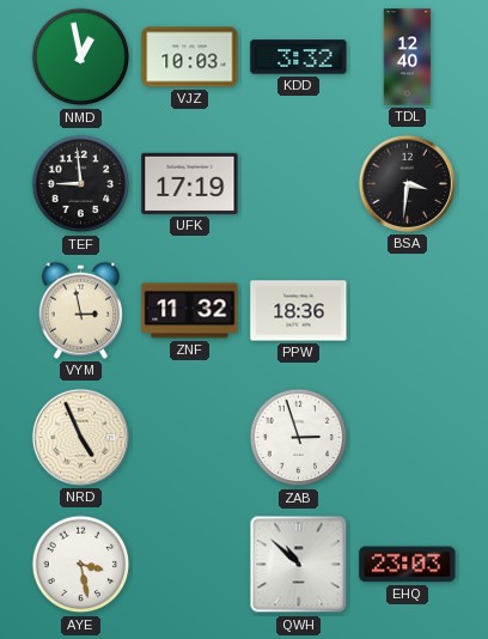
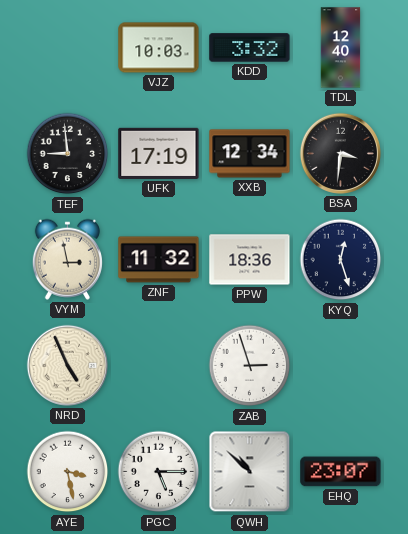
NMD: 12:58 -> none (81, 57)
XXB: none -> 12:34 (250, 154)
KYQ: none -> 12:27 (341, 260)
PGC: none -> 5:15 (159, 472)
EHQ: 23:03 -> 23:07 (341, 472)
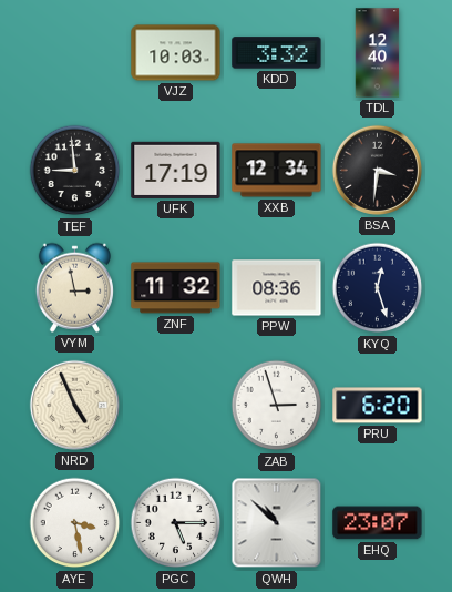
PPW: 18:36 -> 08:36 (277, 288)
PRU: none -> 6:20 (378, 406)
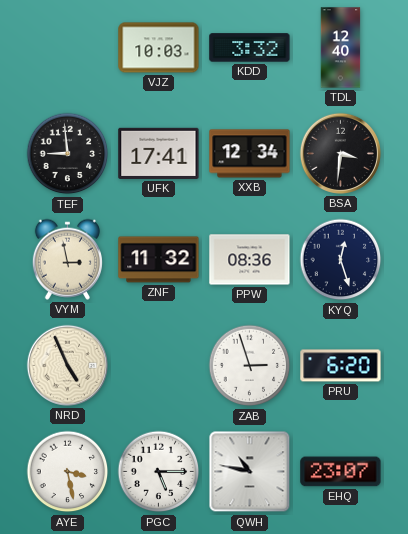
UFK: 17:19 -> 17:41 (159, 153)
QWH: 10:52 -> 10:47 (250, 472)
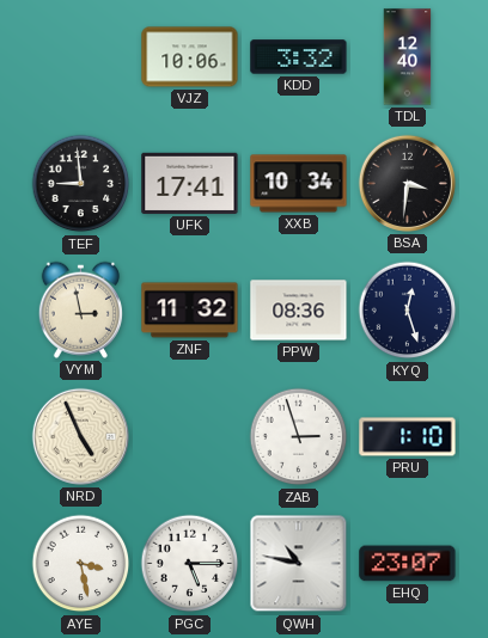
VJZ: 10:03 -> 10:06 (190, 57)
XXB: 12:34 -> 10:34 (299, 184)
PRU: 6:20 -> 1:10 (408, 437)
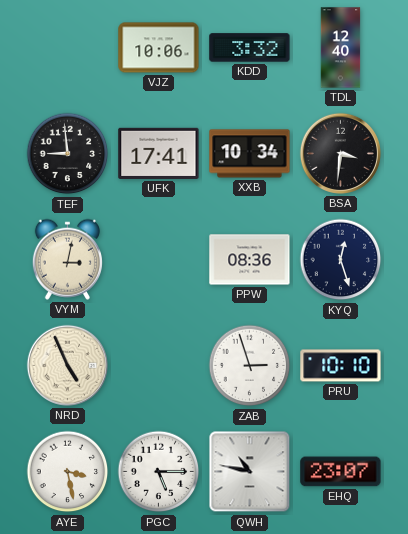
VYM: 2:58 -> 3:02 (67, 259)
ZNF: 11:32 -> none (190, 311)
PRU: 1:10 -> 10:10 (341, 366)
